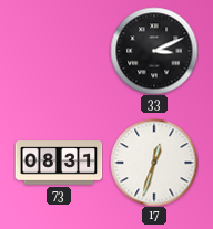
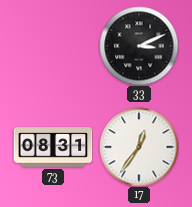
17: 12:33 -> 12:36 (139, 147)
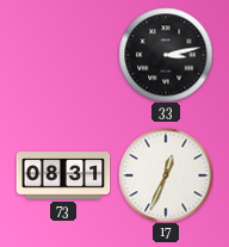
33: 3:11 -> 3:13 (166, 55)
17: 12:36 -> 12:34 (166, 175)
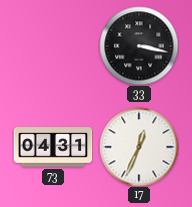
33: 3:13 -> 3:17 (139, 46)
73: 08:31 -> 04:31 (53, 147)
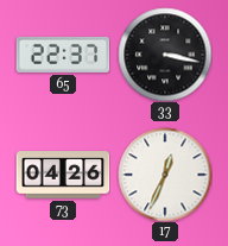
65: none -> 22:37 (63, 55)
73: 04:31 -> 04:26 (63, 175)
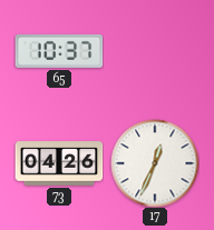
65: 22:37 -> 10:37 (59, 51)
33: 3:17 -> none (165, 55)
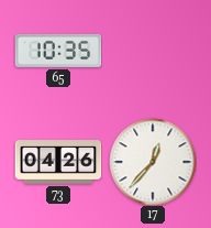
65: 10:37 -> 10:35 (58, 51)
17: 12:34 -> 12:37 (153, 162)
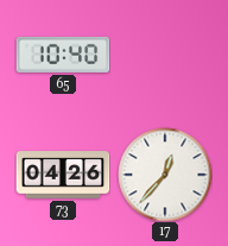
65: 10:35 -> 10:40 (63, 55)
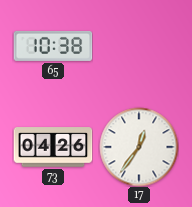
65: 10:40 -> 10:38 (53, 46)
17: 12:37 -> 12:36 (139, 147)
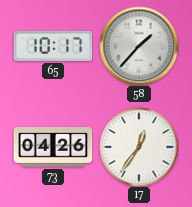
65: 10:38 -> 10:17 (53, 46)
58: none -> 1:37 (139, 46)
